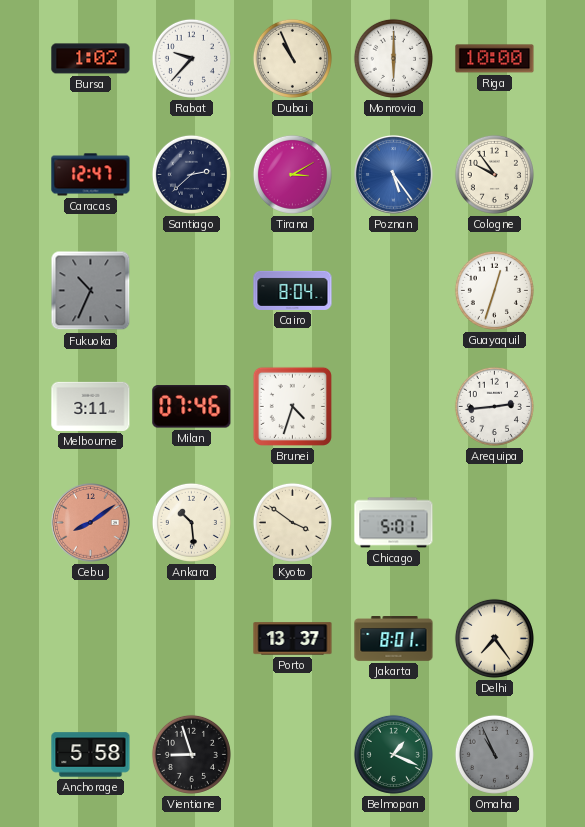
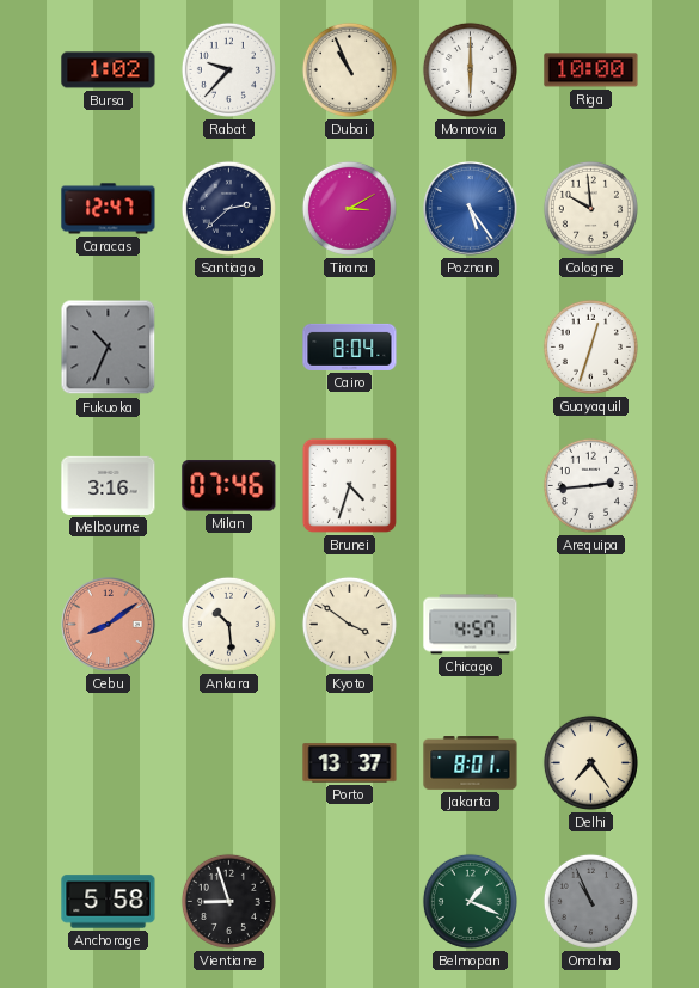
Cologne: 9:54 -> 9:59 (590, 208)
Melbourne: 3:11 -> 3:16 (109, 485)
Chicago: 5:01 -> 4:57 (471, 625)
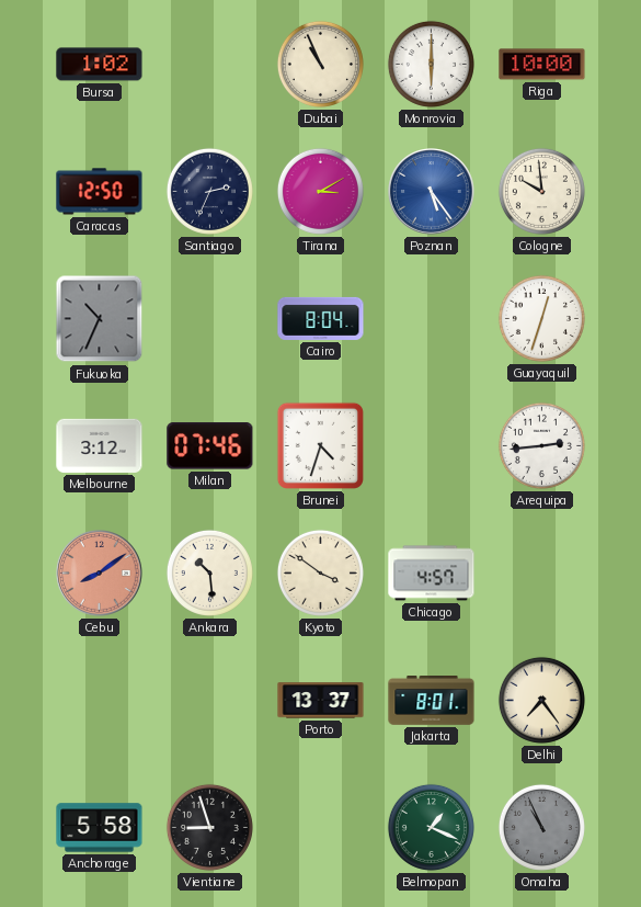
Rabat: 9:37 -> none (228, 69)
Caracas: 12:47 -> 12:50 (100, 192)
Santiago: 2:38 -> 2:34 (209, 191)
Melbourne: 3:16 -> 3:12 (100, 445)
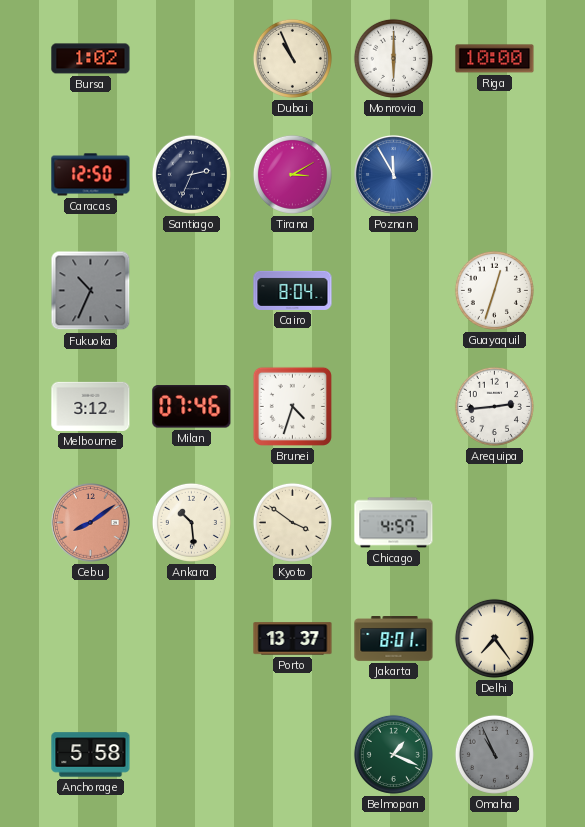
Poznan: 5:24 -> 11:55 (394, 175)
Cologne: 9:59 -> none (541, 191)
Vientiane: 8:57 -> none (209, 827)
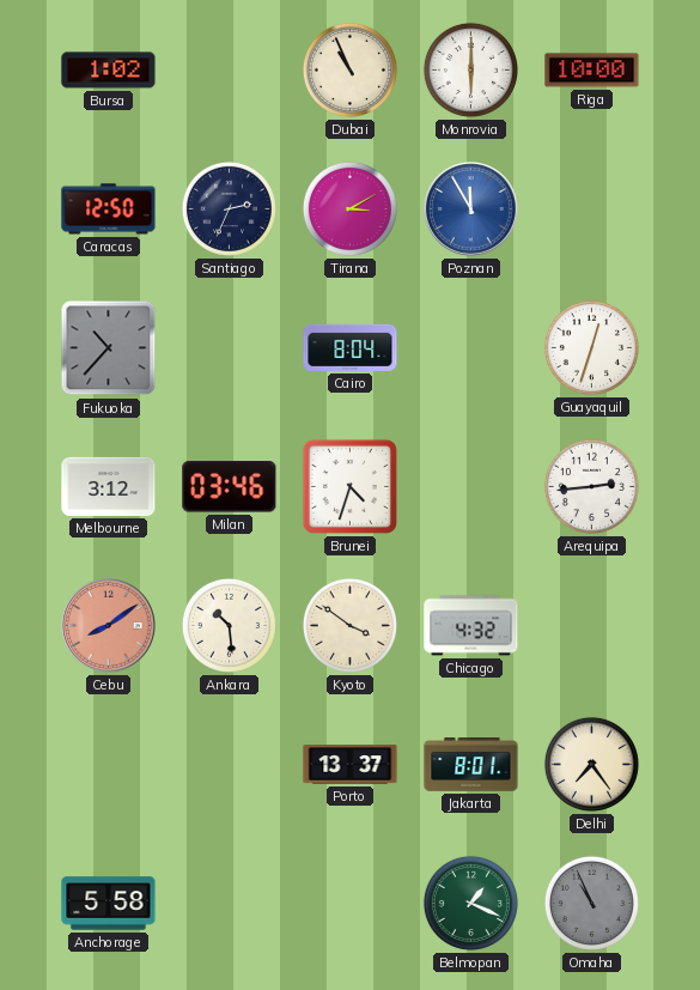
Fukuoka: 10:34 -> 10:37 (109, 348)
Milan: 07:46 -> 03:46 (230, 487)
Chicago: 4:57 -> 4:32 (471, 626)
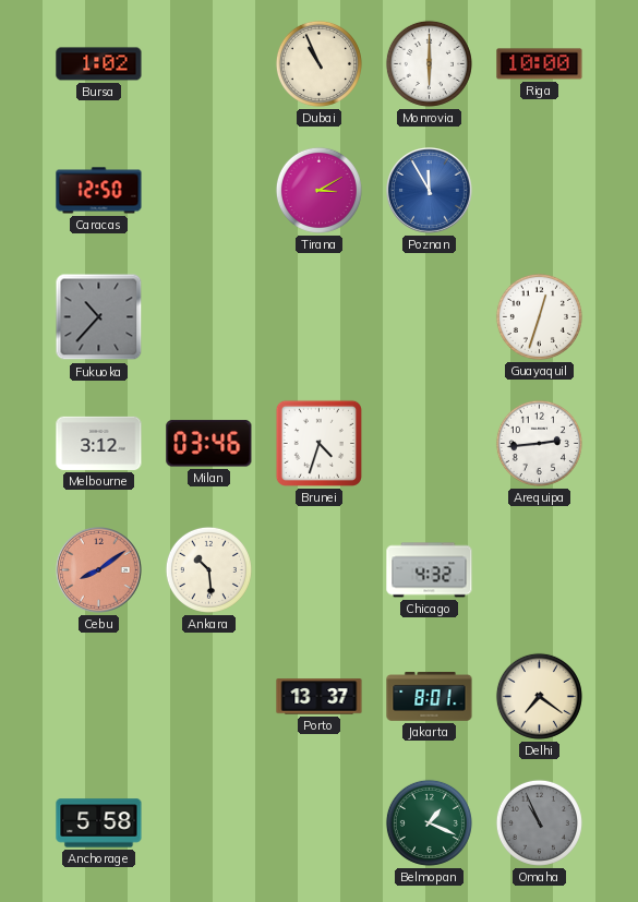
Santiago: 2:34 -> none (229, 208)
Cairo: 8:04 -> none (351, 347)
Kyoto: 3:51 -> none (349, 625)
Delhi: 7:24 -> 7:21 (539, 696)
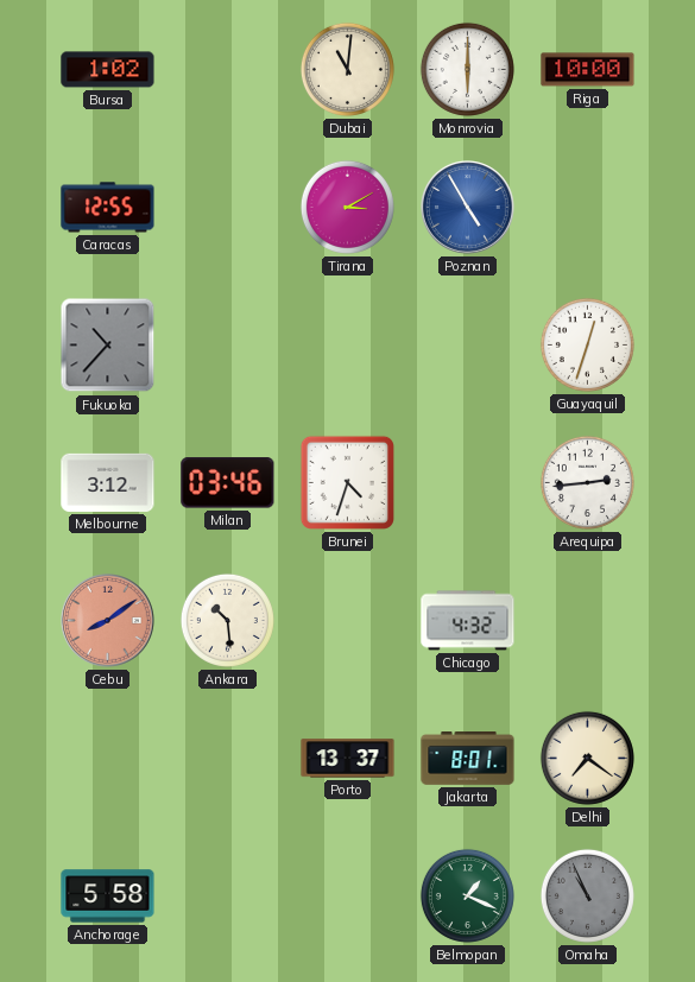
Dubai: 10:56 -> 11:01 (347, 69)
Caracas: 12:50 -> 12:55 (108, 208)
Poznan: 11:55 -> 4:55 (468, 208)
